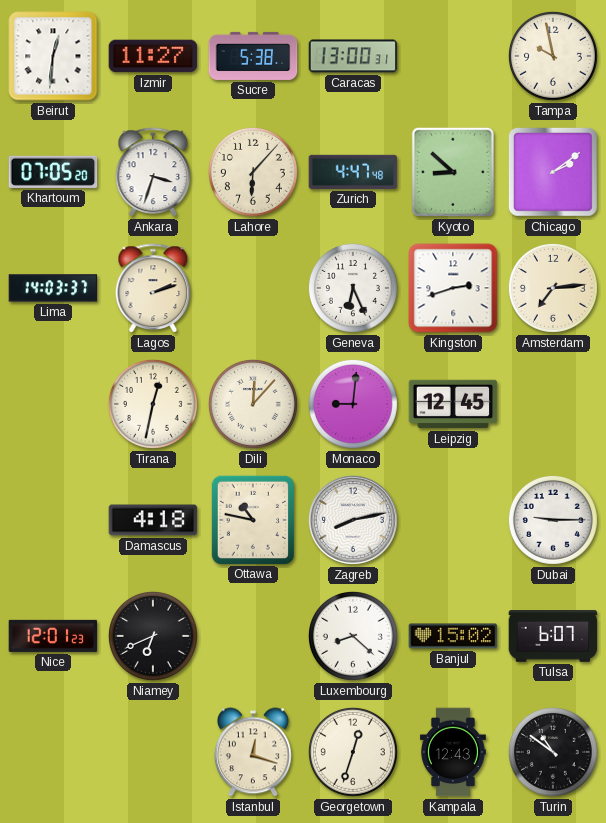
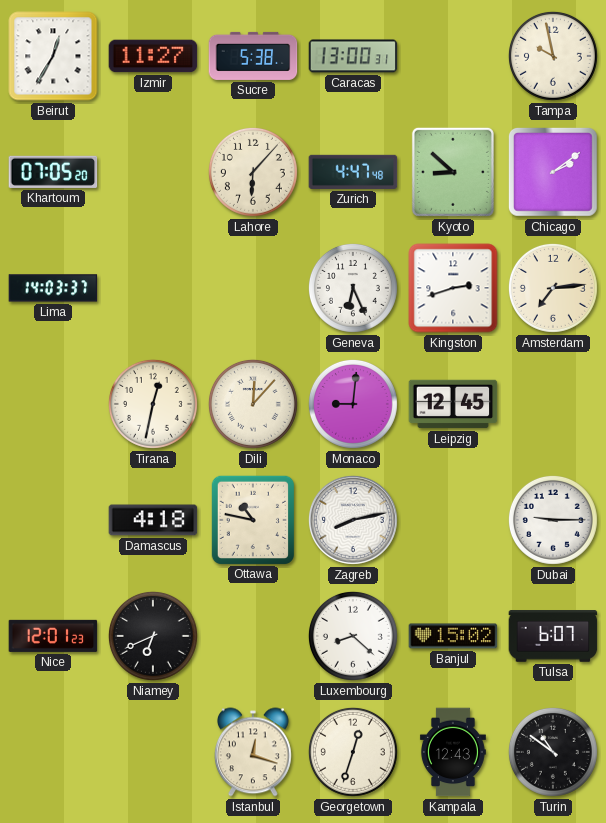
Beirut: 12:31 -> 12:35 (53, 56)
Ankara: 3:33 -> none (153, 172)
Lagos: 2:12 -> none (153, 288)
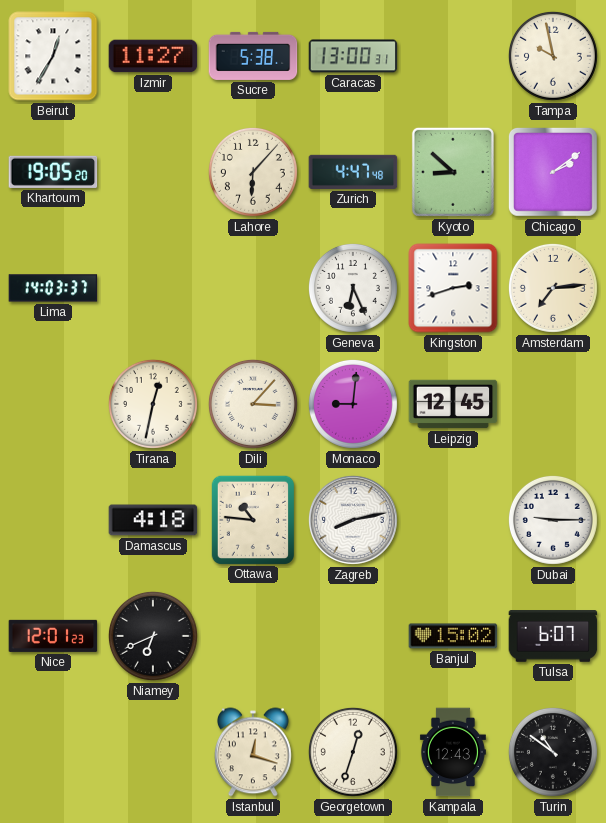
Khartoum: 07:05 -> 19:05 (53, 172)
Dili: 12:07 -> 3:07 (253, 404)
Ottawa: 10:47 -> 10:46 (252, 519)
Luxembourg: 8:22 -> none (353, 636)
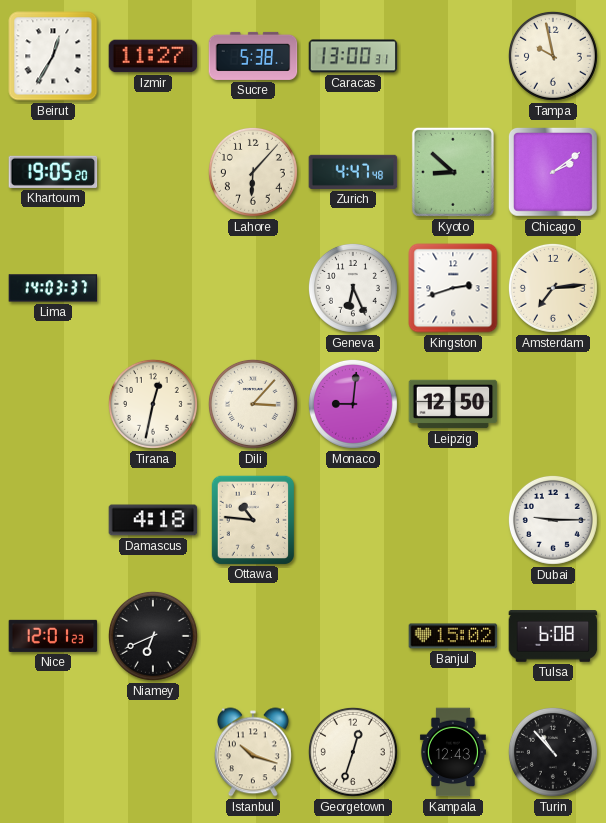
Leipzig: 12:45 -> 12:50 (453, 404)
Zagreb: 8:13 -> none (353, 520)
Tulsa: 6:07 -> 6:08 (553, 636)
Istanbul: 12:18 -> 10:18 (253, 752)
Turin: 10:51 -> 10:53 (553, 752)
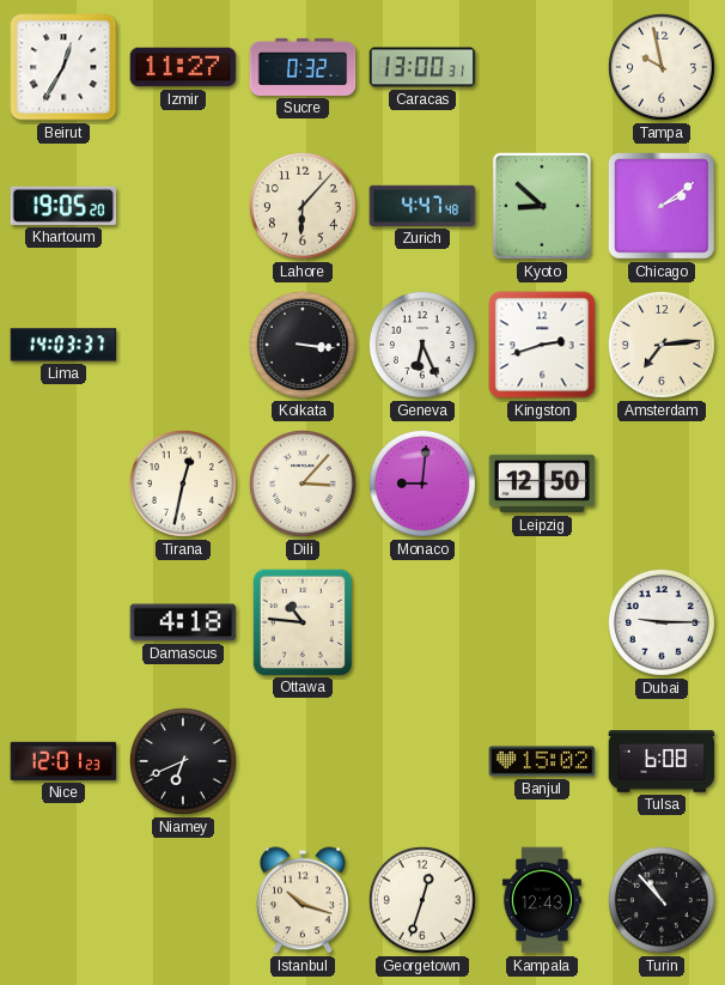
Sucre: 5:38 -> 0:32 (303, 67)
Kolkata: none -> 3:16 (303, 345)
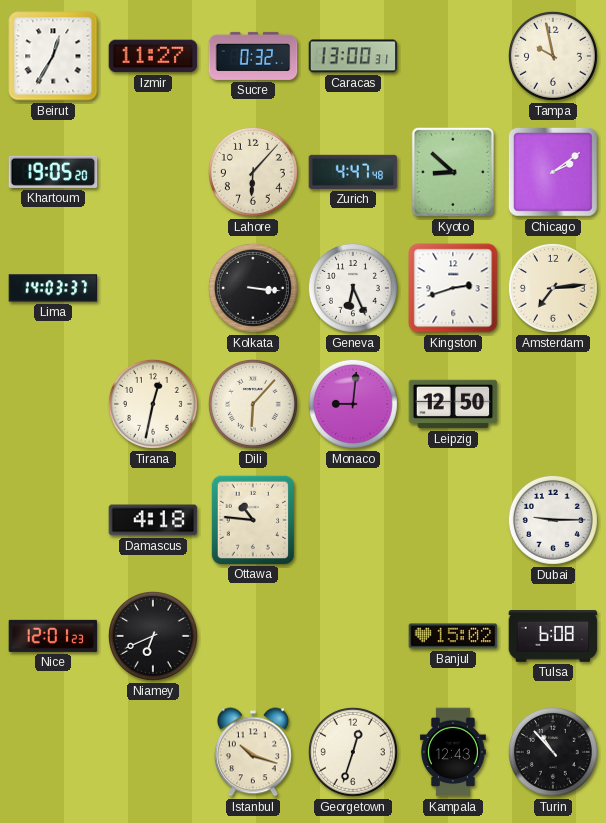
Dili: 3:07 -> 6:07 (253, 404)
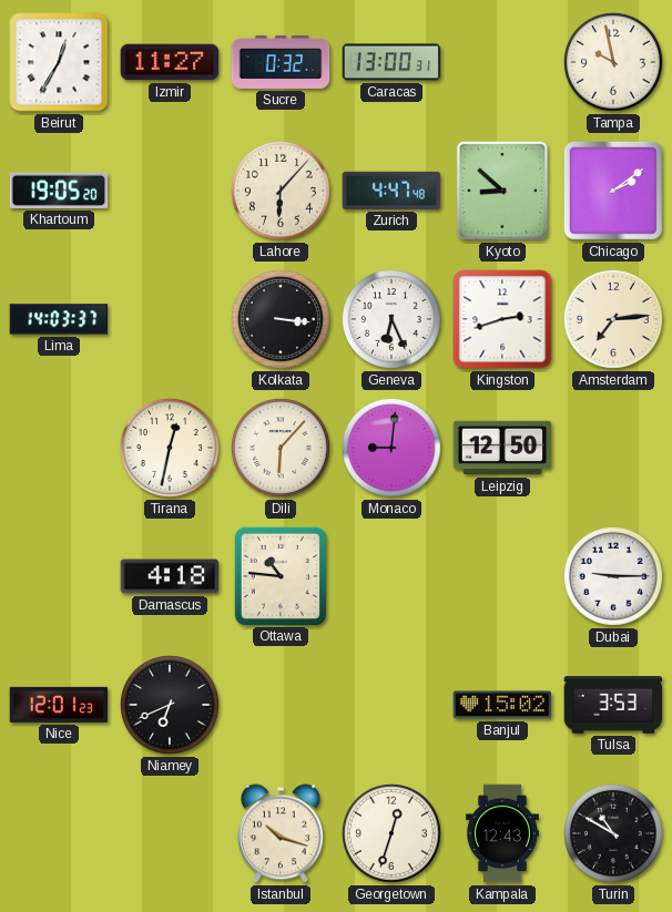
Tulsa: 6:08 -> 3:53 (613, 705)
Turin: 10:53 -> 10:50 (613, 833)
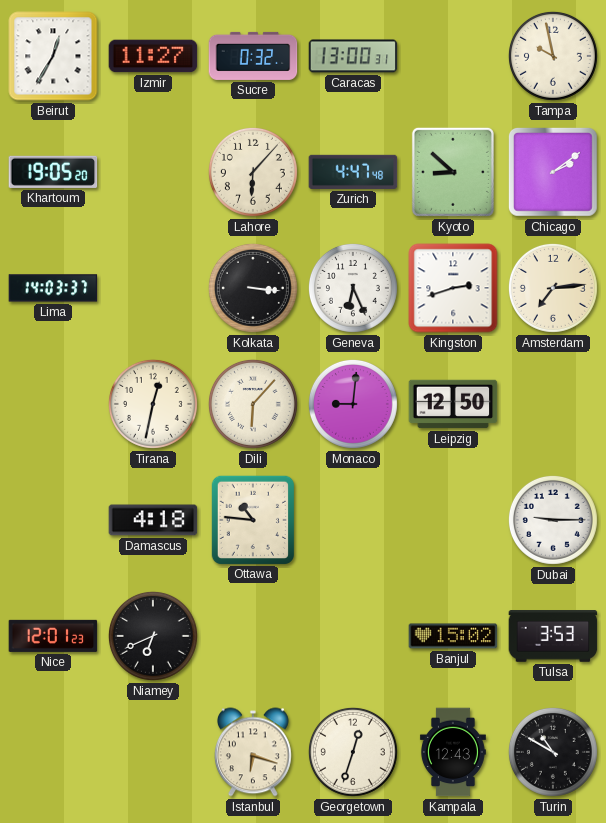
Istanbul: 10:18 -> 6:18 (253, 752)
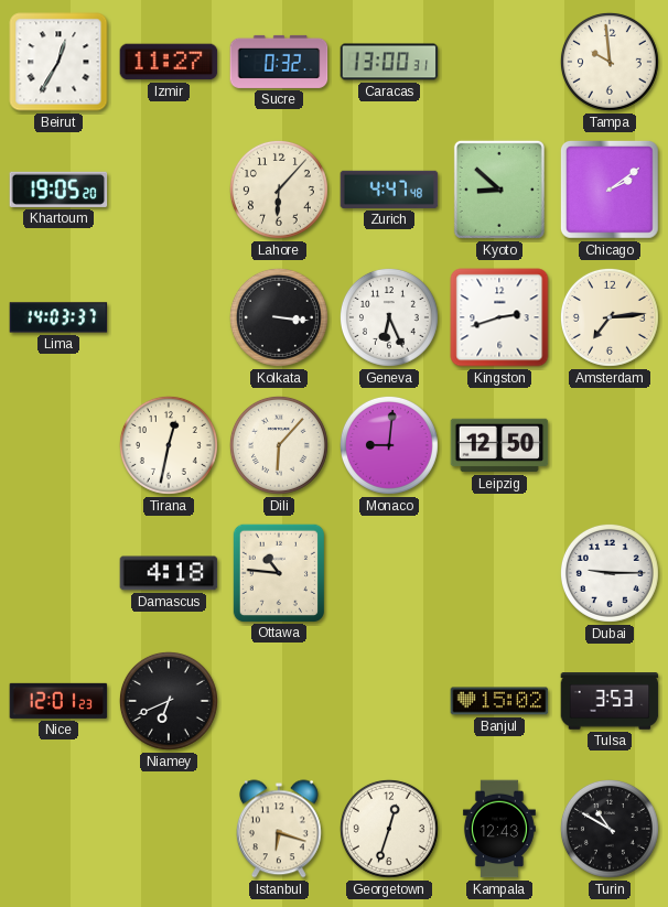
Tampa: 9:58 -> 9:59 (610, 62)
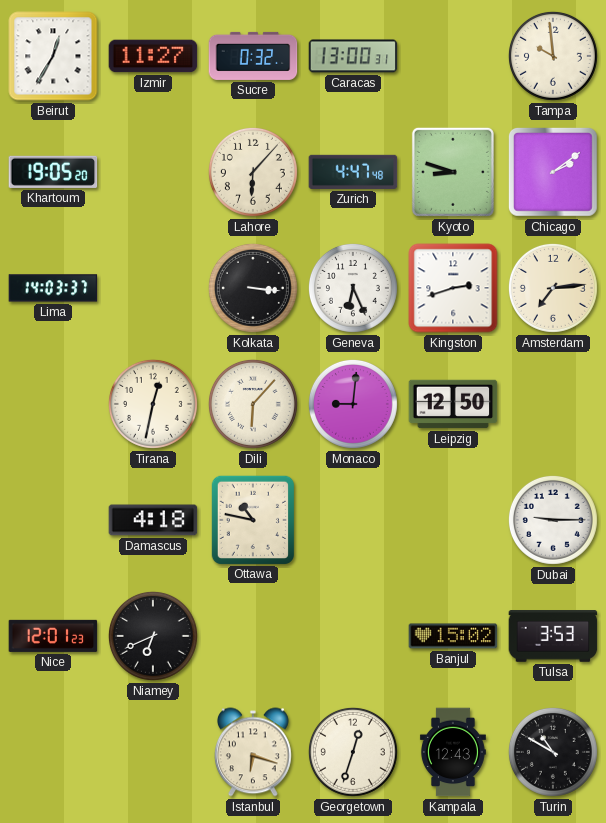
Kyoto: 8:52 -> 8:48 (453, 172)
Ottawa: 10:46 -> 10:47 (252, 519)
